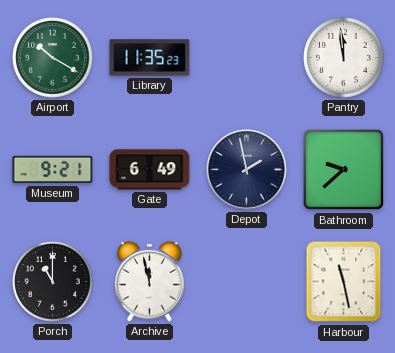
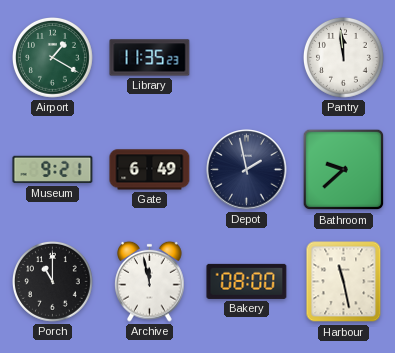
Airport: 10:20 -> 1:20 (53, 58)
Bakery: none -> 08:00 (247, 281)
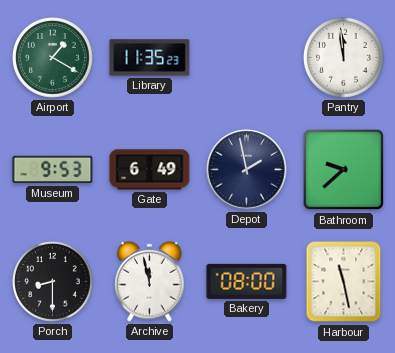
Museum: 9:21 -> 9:53 (53, 170)
Porch: 11:00 -> 8:30 (53, 282)
